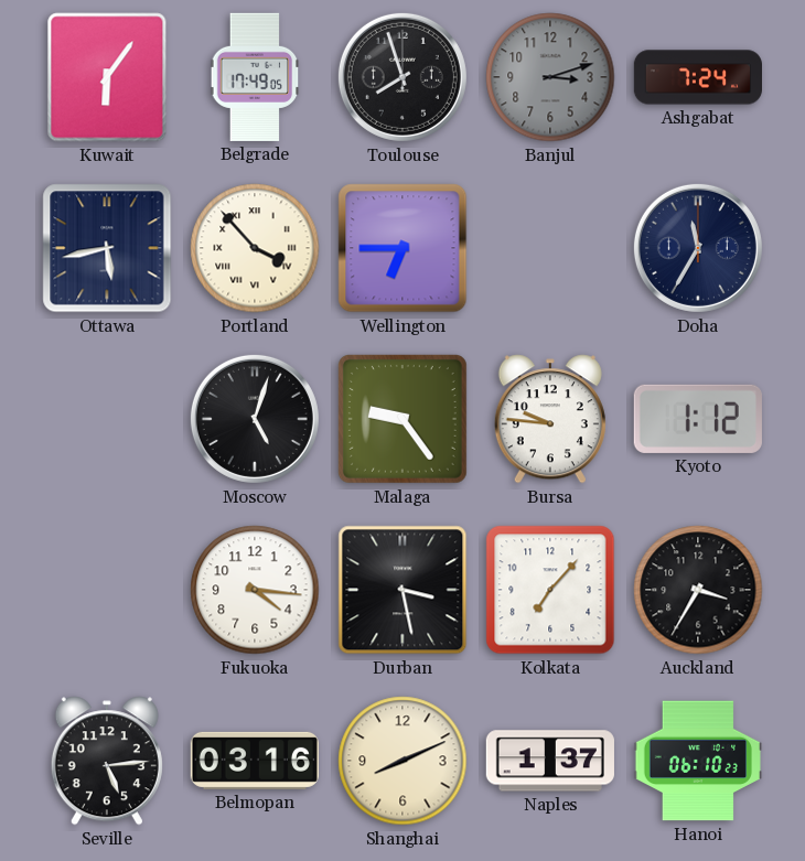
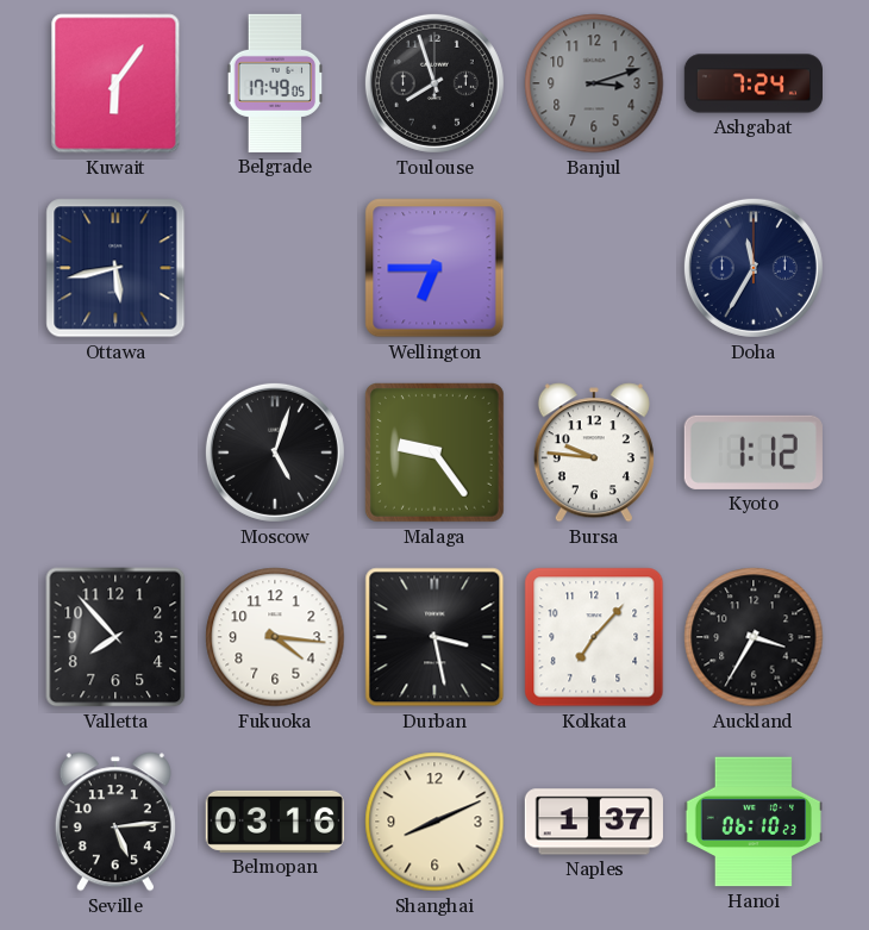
Portland: 3:53 -> none (255, 248)
Valletta: none -> 7:53 (115, 637)
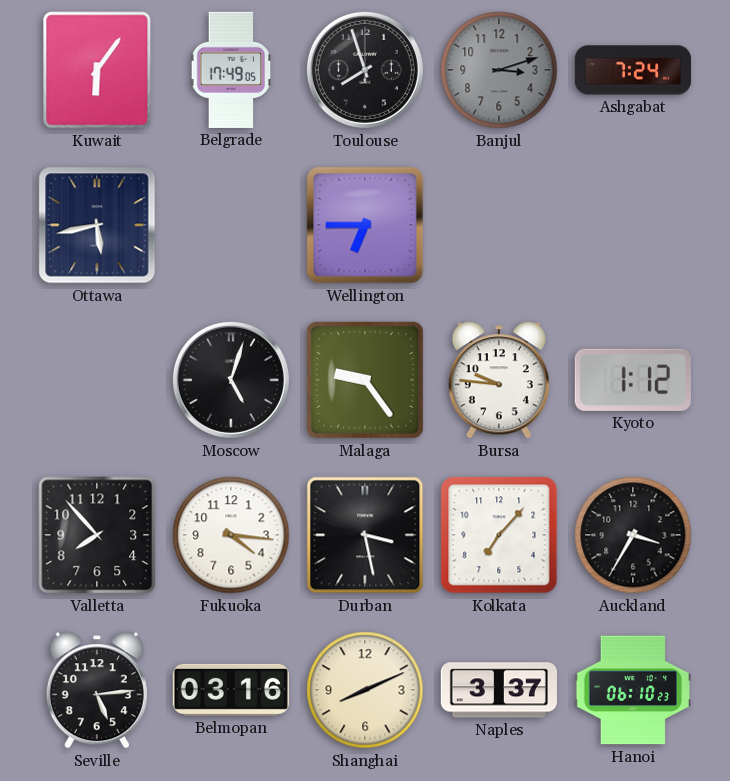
Doha: 11:35 -> none (754, 268)
Naples: 1:37 -> 3:37 (499, 690)
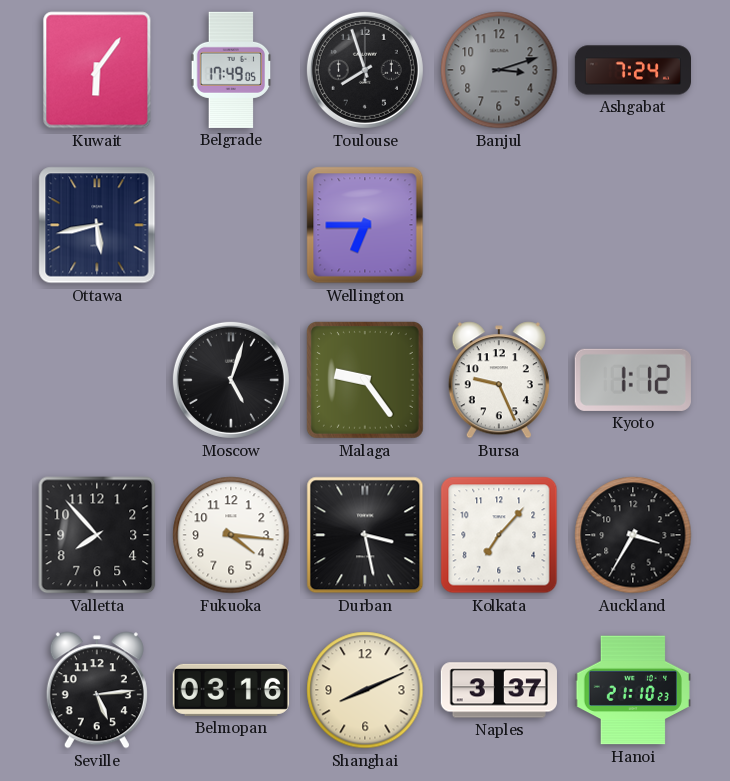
Bursa: 9:46 -> 9:26 (499, 380)
Hanoi: 06:10 -> 21:10 (632, 690)
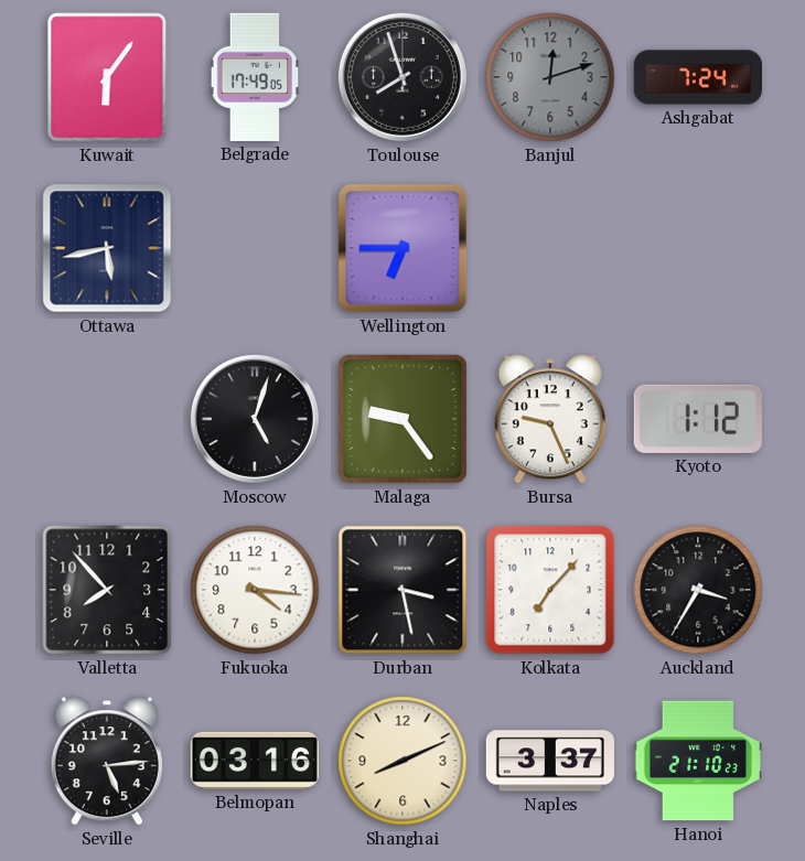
Banjul: 3:12 -> 12:12 (550, 77)
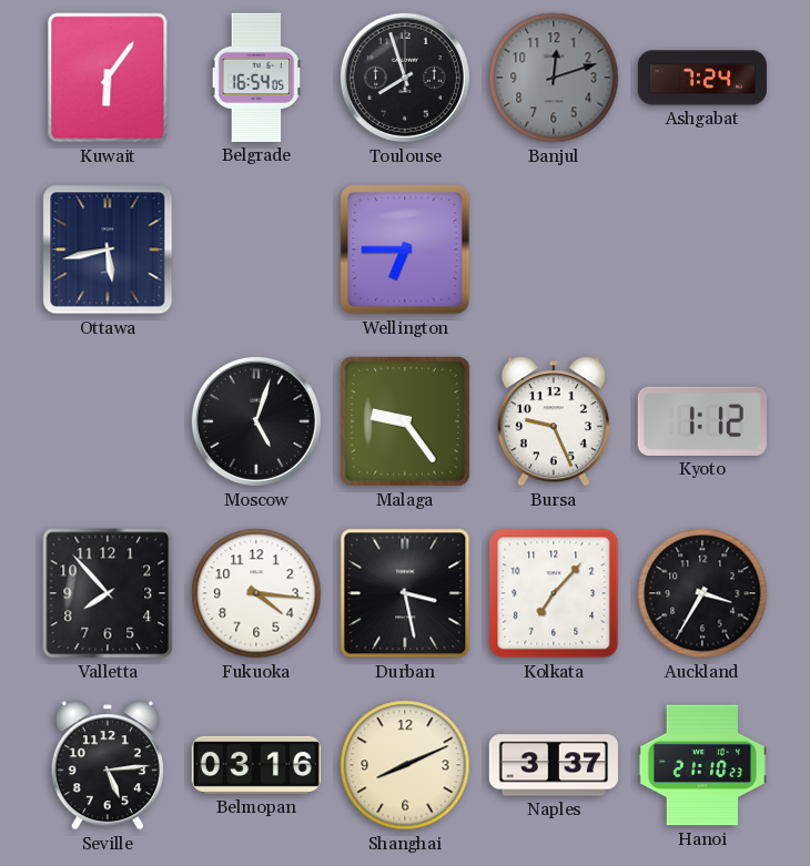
Belgrade: 17:49 -> 16:54 (256, 78)
